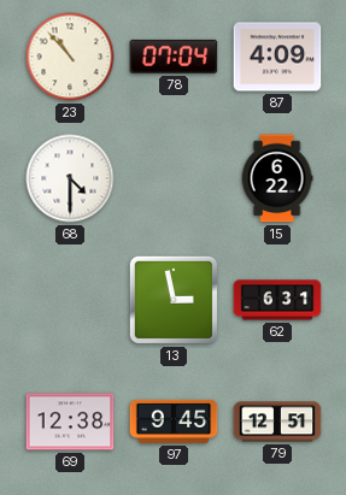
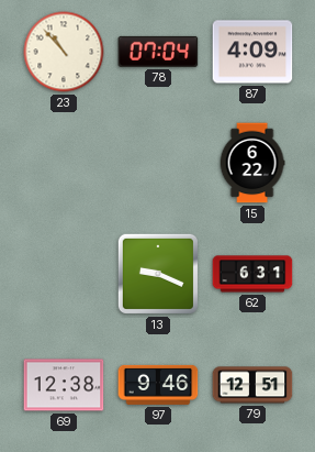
68: 4:30 -> none (70, 178)
13: 2:58 -> 9:19 (158, 274)
97: 9:45 -> 9:46 (158, 385)
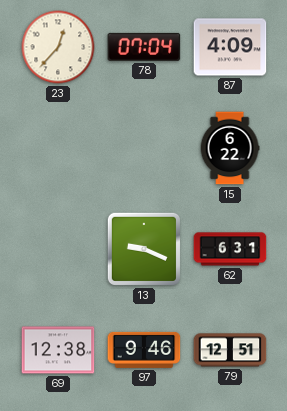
23: 10:53 -> 12:37 (58, 47)
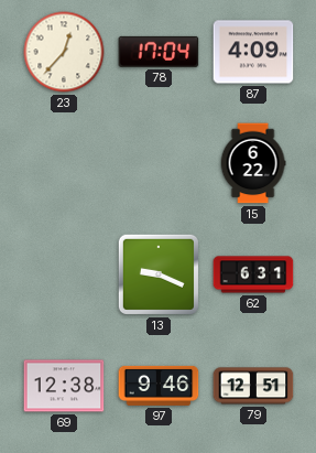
78: 07:04 -> 17:04 (159, 52)
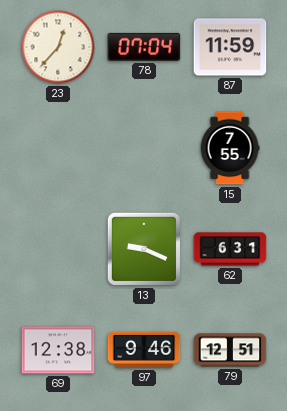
78: 17:04 -> 07:04 (144, 47)
87: 4:09 -> 11:59 (230, 47)
15: 6:22 -> 7:55 (230, 148)
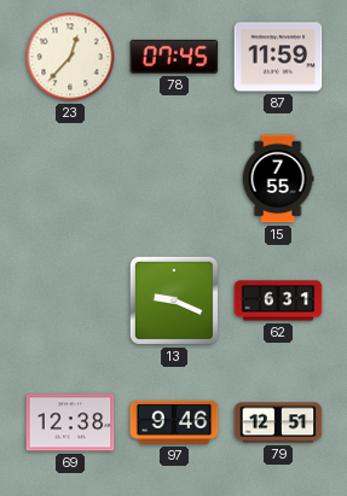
78: 07:04 -> 07:45 (174, 57)
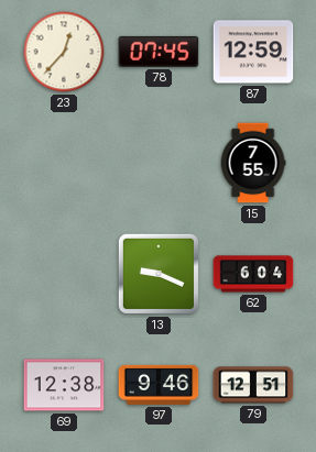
87: 11:59 -> 12:59 (253, 52)
62: 6:31 -> 6:04 (253, 274)
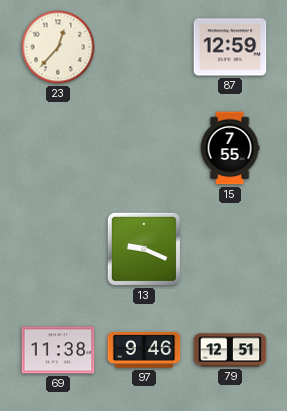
78: 07:45 -> none (159, 52)
62: 6:04 -> none (253, 274)
69: 12:38 -> 11:38 (58, 350)
